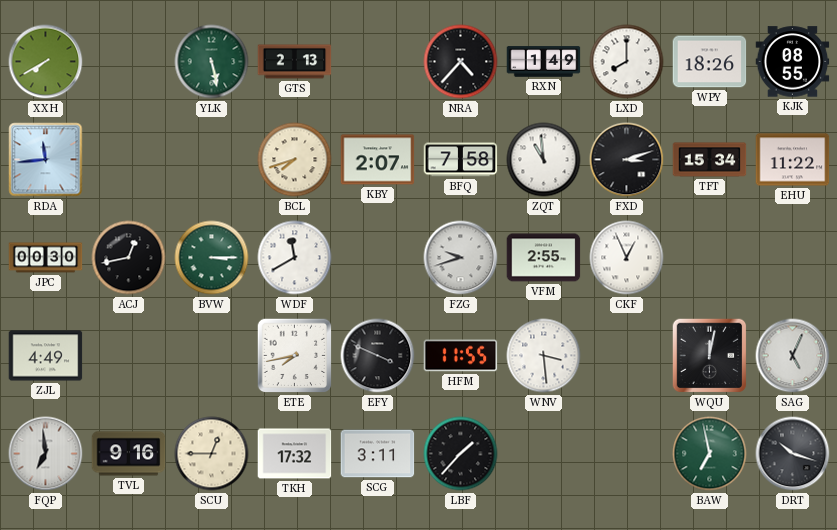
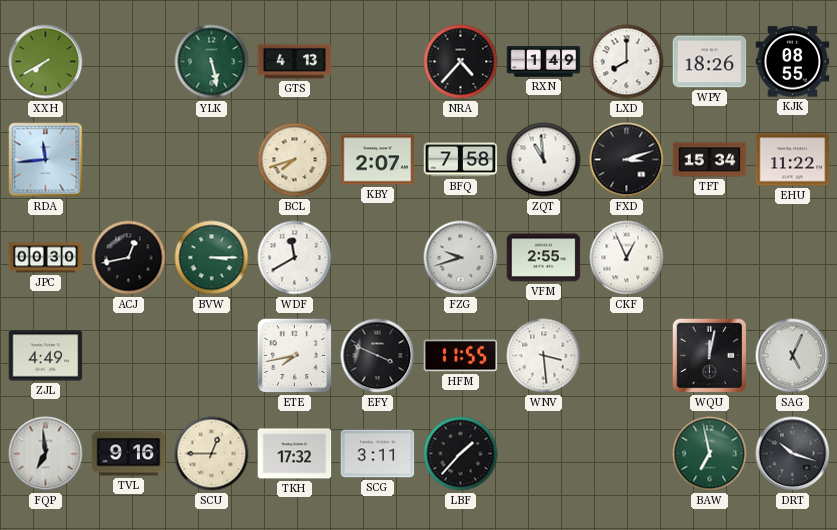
GTS: 2:13 -> 4:13 (295, 62)
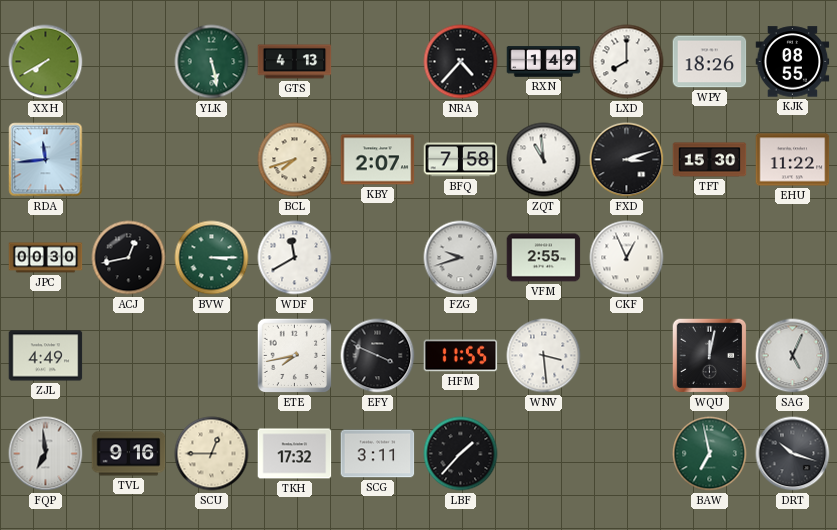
TFT: 15:34 -> 15:30 (710, 160)
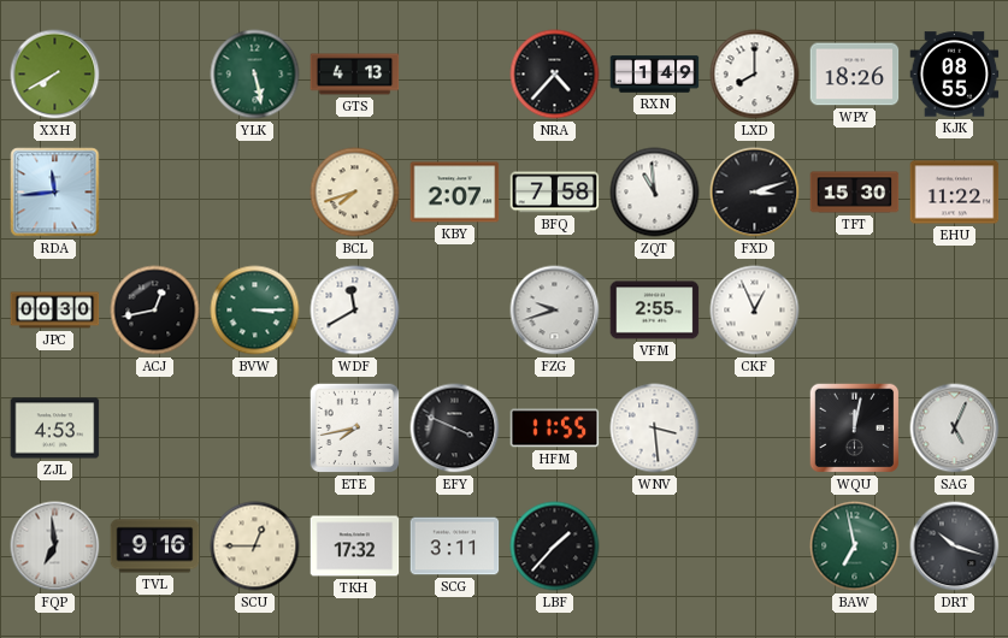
ZJL: 4:49 -> 4:53 (55, 429)
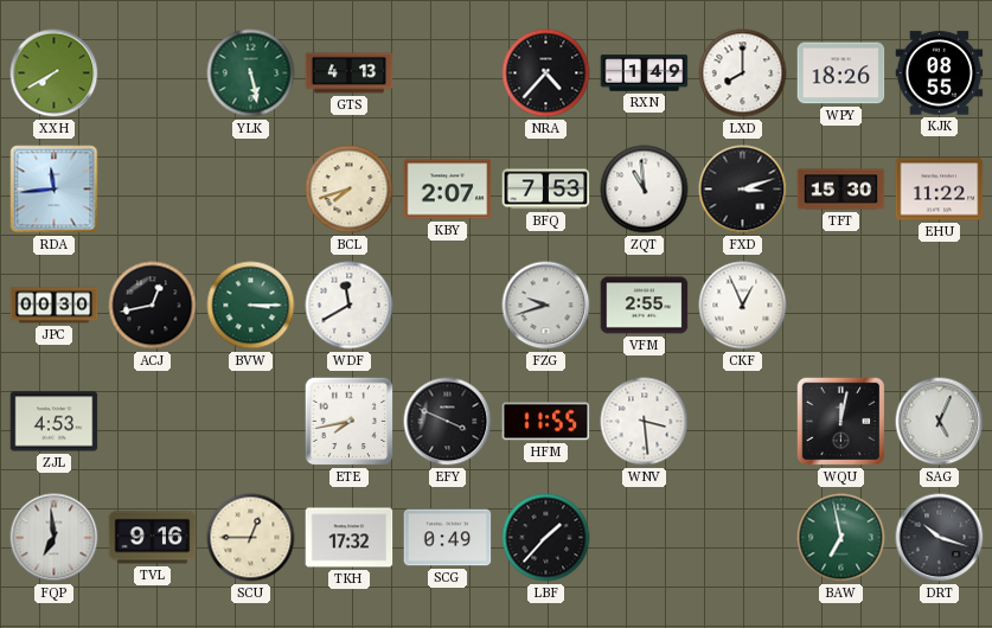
BFQ: 7:58 -> 7:53 (546, 190)
SCG: 3:11 -> 0:49 (448, 538)
